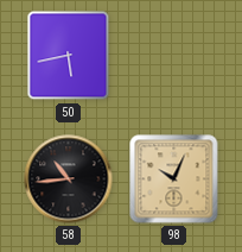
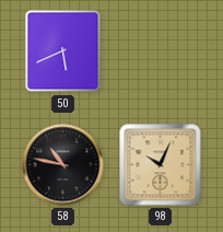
50: 5:43 -> 5:41 (63, 51)
58: 10:44 -> 10:47 (63, 165)
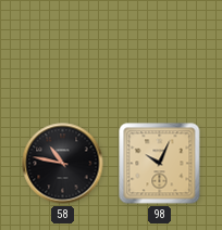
50: 5:41 -> none (63, 51)
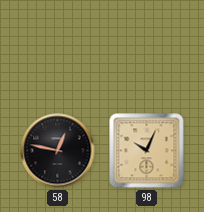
58: 10:47 -> 12:47 (58, 151)
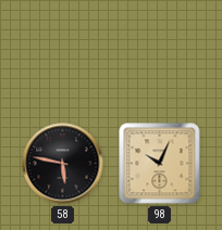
58: 12:47 -> 5:47 (63, 164)
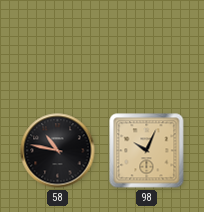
58: 5:47 -> 10:47 (58, 151)
